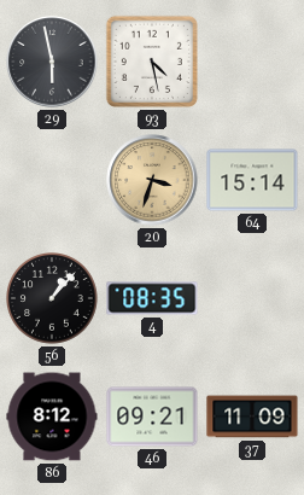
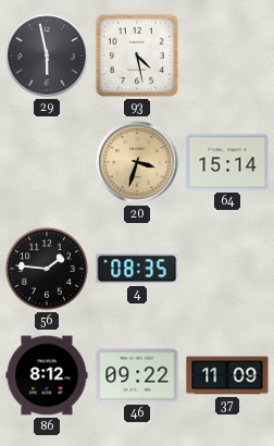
56: 1:07 -> 1:46 (48, 270)
46: 09:21 -> 09:22 (137, 375)
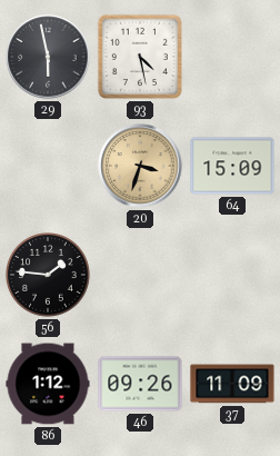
64: 15:14 -> 15:09 (232, 166)
4: 08:35 -> none (137, 269)
86: 8:12 -> 1:12 (48, 384)
46: 09:22 -> 09:26 (140, 384)
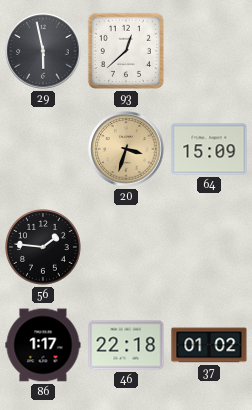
93: 4:28 -> 12:38 (126, 51)
86: 1:12 -> 1:17 (43, 345)
46: 09:26 -> 22:18 (126, 345)
37: 11:09 -> 01:02 (209, 345)
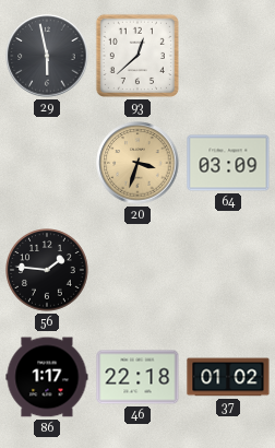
64: 15:09 -> 03:09 (228, 163)
